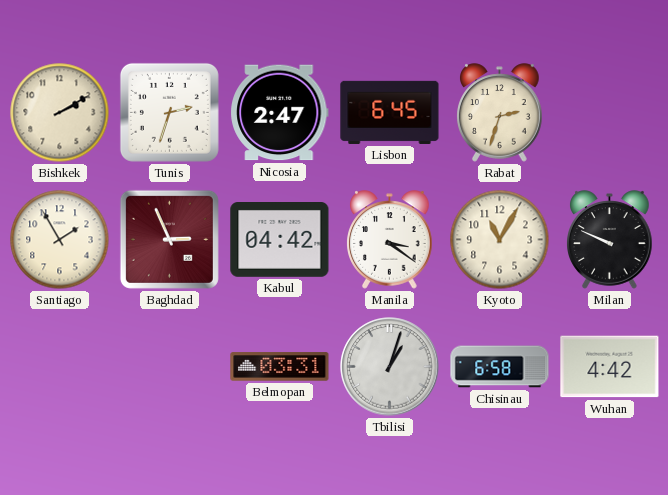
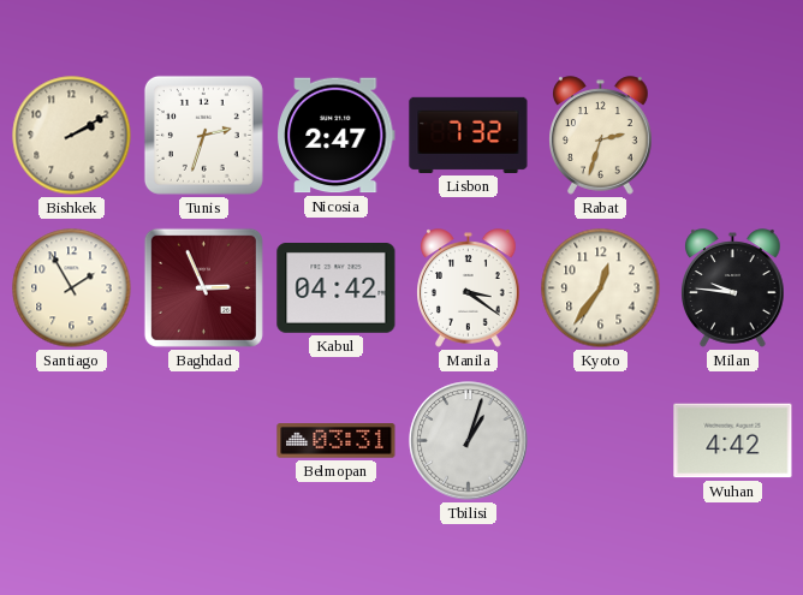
Lisbon: 6:45 -> 7:32 (469, 135)
Kyoto: 11:05 -> 12:36 (601, 288)
Milan: 9:49 -> 9:46 (733, 288)
Chisinau: 6:58 -> none (500, 367)
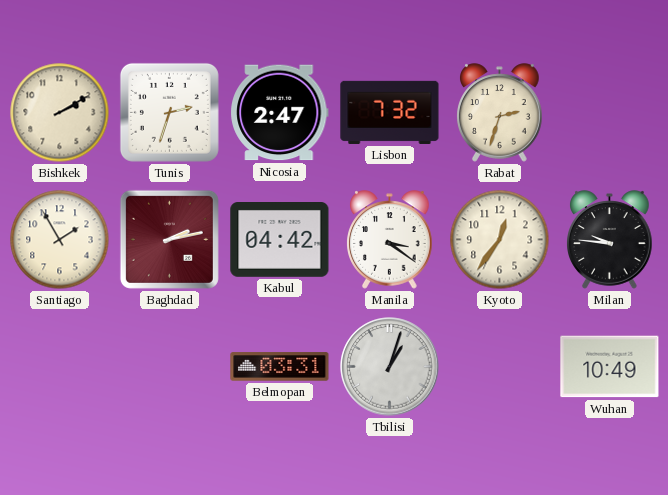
Baghdad: 2:56 -> 2:13 (169, 239)
Wuhan: 4:42 -> 10:49 (610, 367)
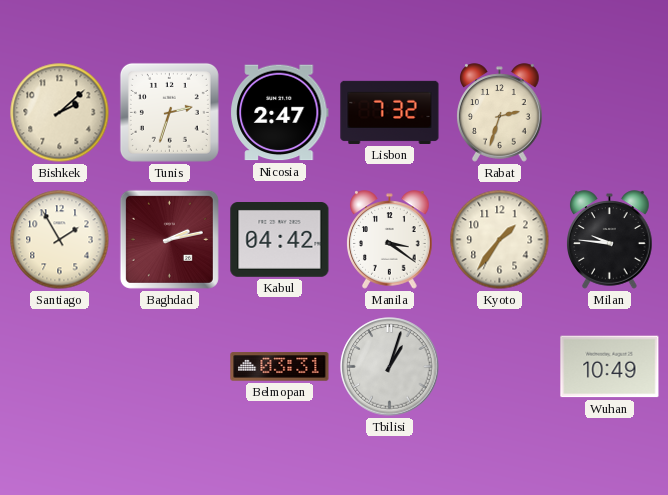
Bishkek: 2:10 -> 2:08 (60, 113)
Kyoto: 12:36 -> 1:36 (500, 240)
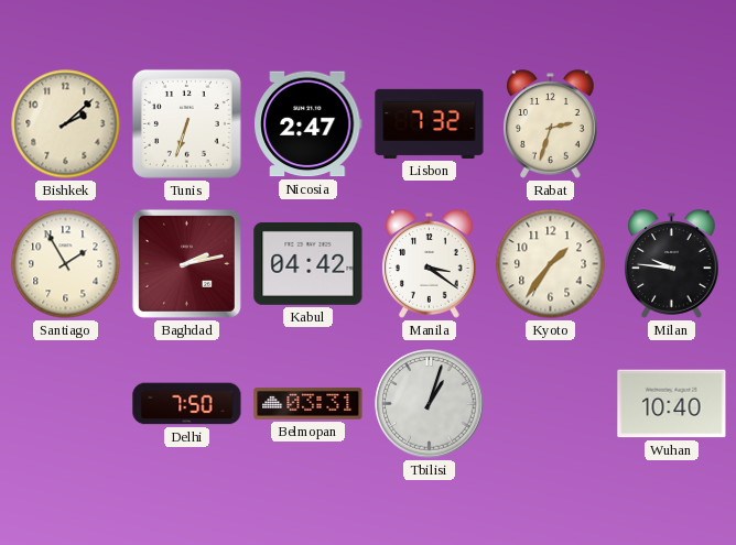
Tunis: 2:33 -> 6:33 (186, 123)
Delhi: none -> 7:50 (187, 404)
Wuhan: 10:49 -> 10:40 (672, 404)
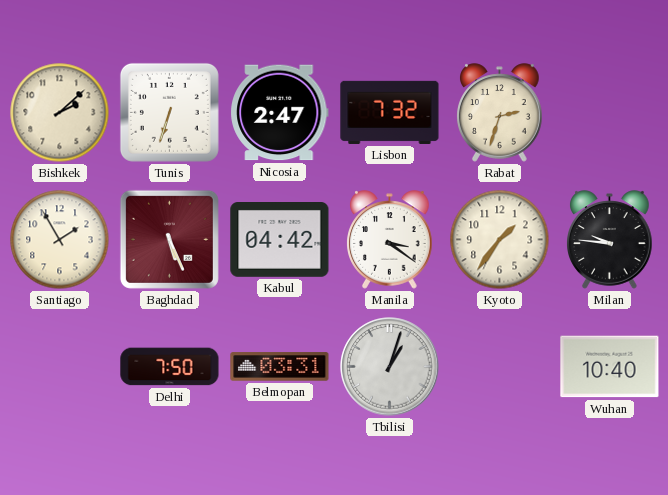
Baghdad: 2:13 -> 5:26 (169, 239)
